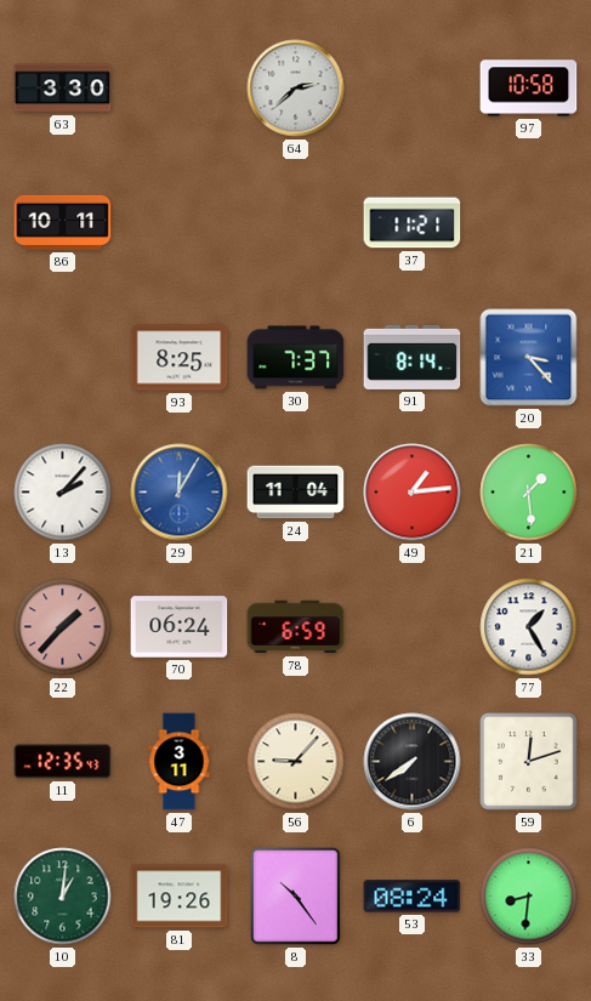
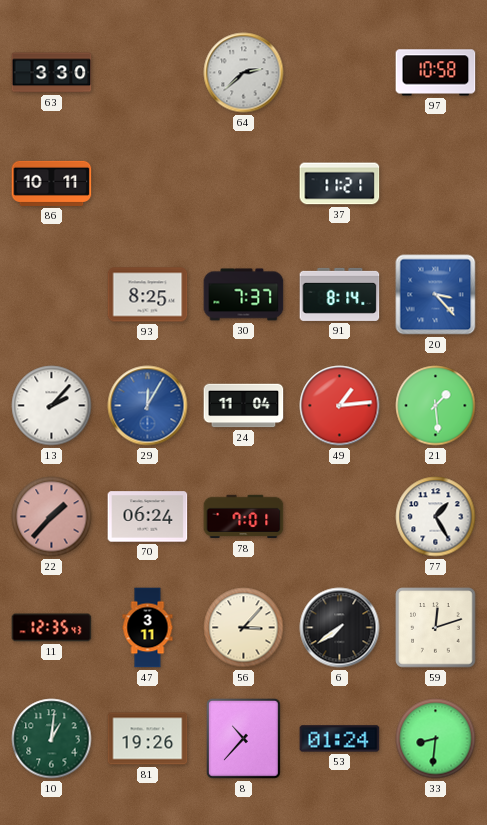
78: 6:59 -> 7:01 (244, 517)
56: 9:07 -> 3:07 (244, 628)
8: 10:24 -> 10:37 (244, 739)
53: 08:24 -> 01:24 (340, 739)
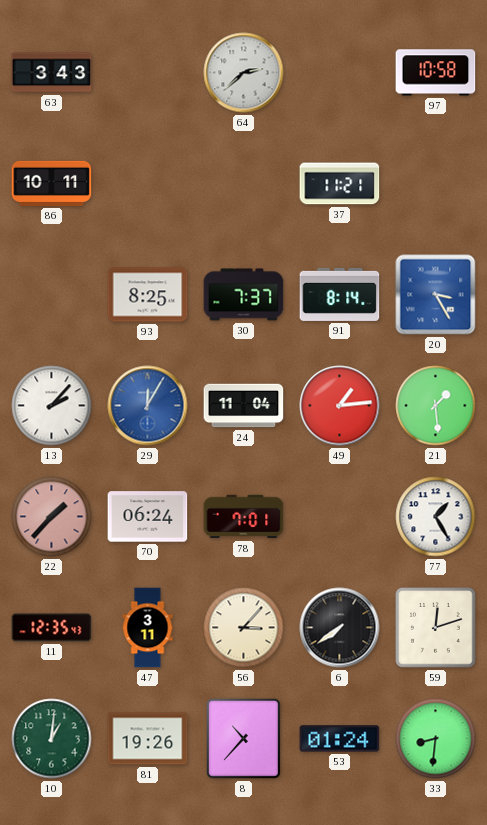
63: 3:30 -> 3:43 (52, 73)
20: 3:23 -> 3:25 (436, 295)
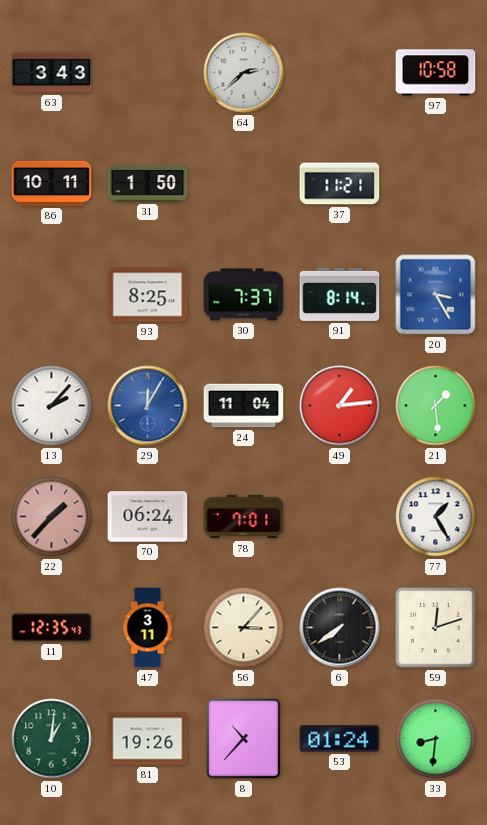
31: none -> 1:50 (148, 184)
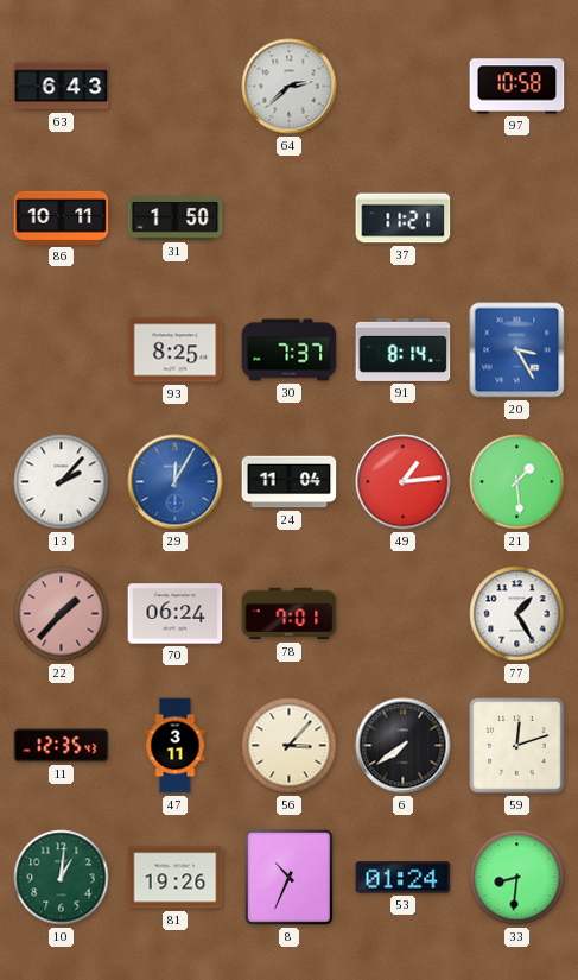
63: 3:43 -> 6:43 (62, 87)
8: 10:37 -> 10:34 (290, 878)
